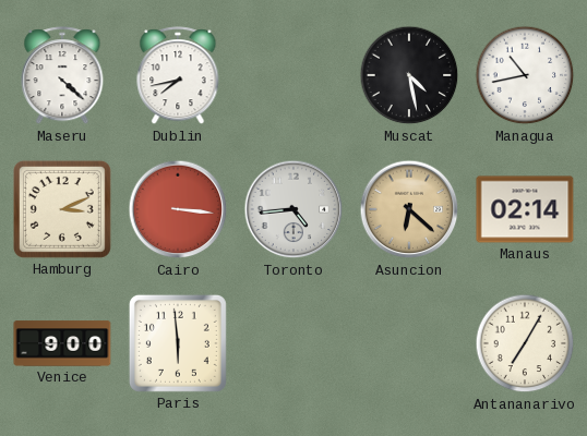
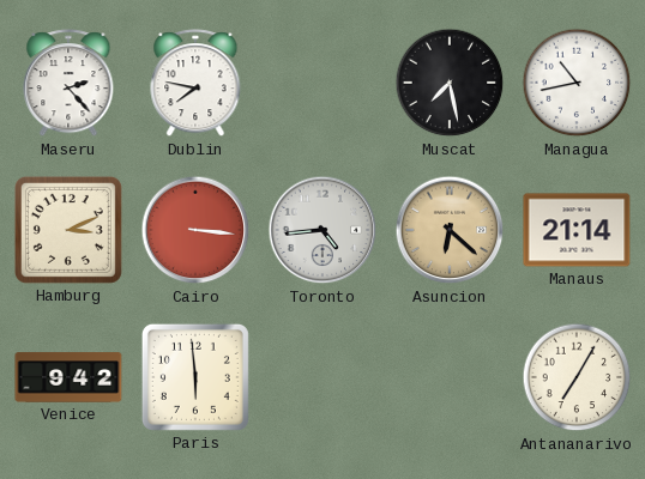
Maseru: 4:22 -> 2:23 (68, 84)
Dublin: 7:43 -> 7:47 (195, 84)
Muscat: 4:28 -> 7:28 (450, 83)
Manaus: 02:14 -> 21:14 (577, 230)
Venice: 9:00 -> 9:42 (68, 377)
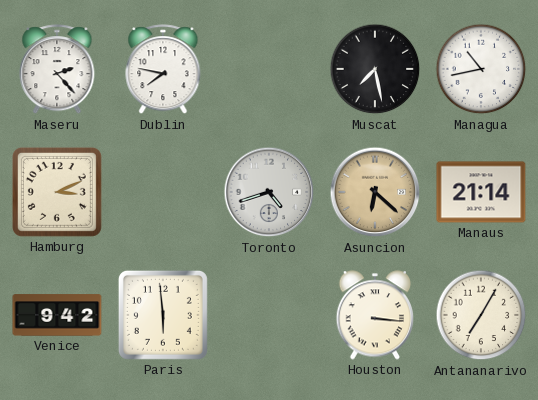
Cairo: 3:16 -> none (195, 230)
Toronto: 4:44 -> 4:42 (269, 192)
Houston: none -> 3:16 (375, 315)
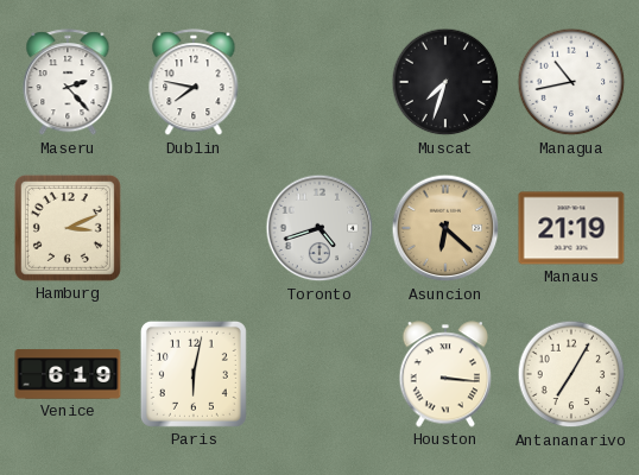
Muscat: 7:28 -> 7:33 (445, 82)
Manaus: 21:14 -> 21:19 (571, 228)
Venice: 9:42 -> 6:19 (68, 374)
Paris: 5:59 -> 6:02 (194, 374)
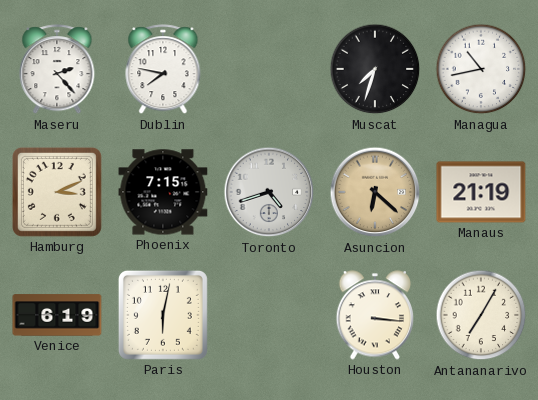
Phoenix: none -> 7:15 (163, 192)
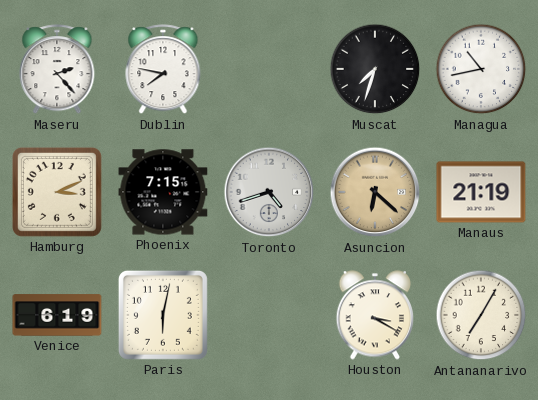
Houston: 3:16 -> 3:20 (375, 315)
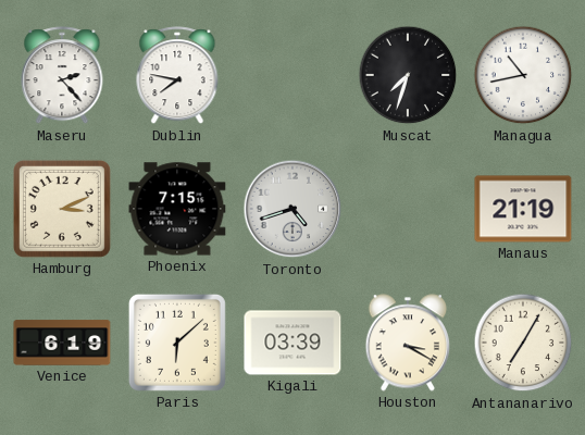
Asuncion: 6:22 -> none (375, 192)
Paris: 6:02 -> 6:08 (177, 343)
Kigali: none -> 03:39 (292, 343)
